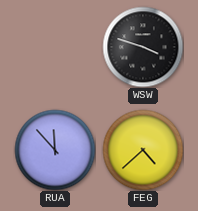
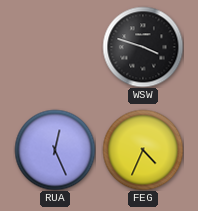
RUA: 11:53 -> 12:26 (55, 150)
FEG: 4:38 -> 4:34 (143, 150)
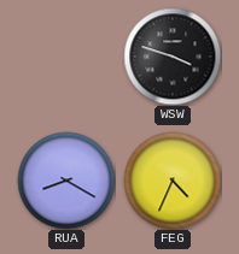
RUA: 12:26 -> 8:20 (66, 181)
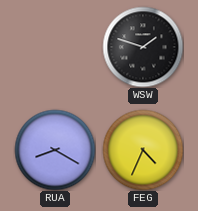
WSW: 3:48 -> 1:48 (143, 47)
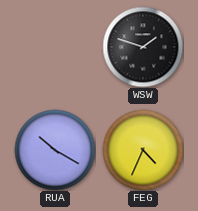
RUA: 8:20 -> 10:20 (55, 150)
